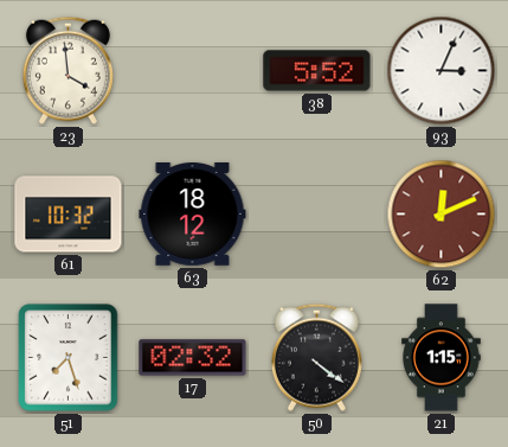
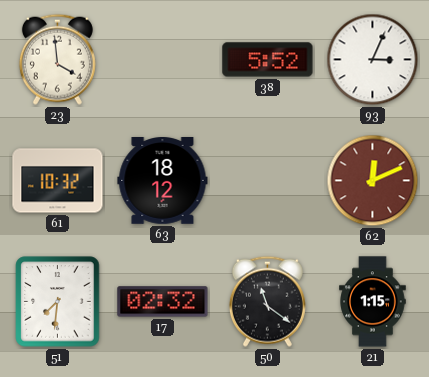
51: 7:27 -> 7:31 (58, 302)
50: 4:21 -> 11:21 (267, 301)
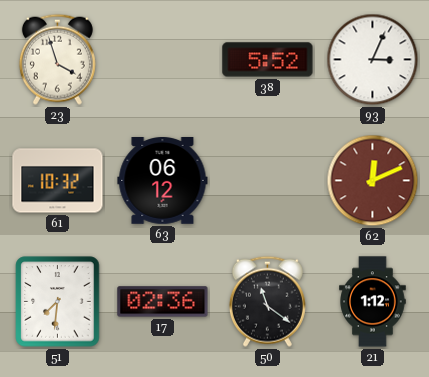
23: 3:59 -> 3:57 (57, 59)
63: 18:12 -> 06:12 (163, 181)
17: 02:32 -> 02:36 (163, 302)
21: 1:15 -> 1:12 (373, 302)
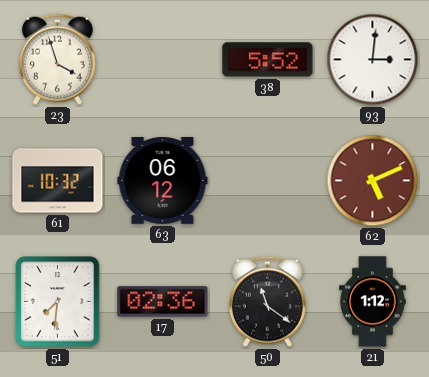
93: 3:04 -> 3:01 (373, 60)
62: 12:11 -> 5:11 (373, 181)
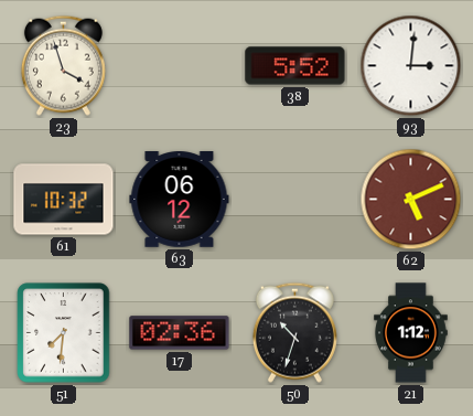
50: 11:21 -> 10:33 (294, 332)
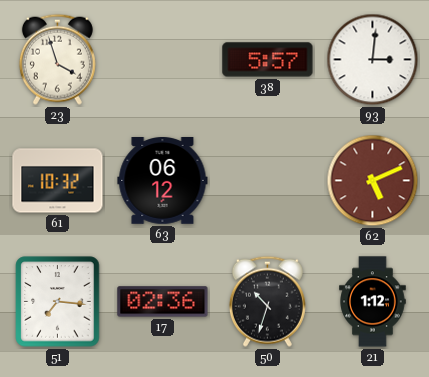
38: 5:52 -> 5:57 (268, 60)
51: 7:31 -> 7:16 (58, 302)
